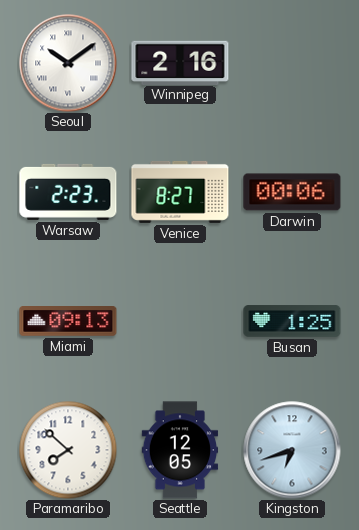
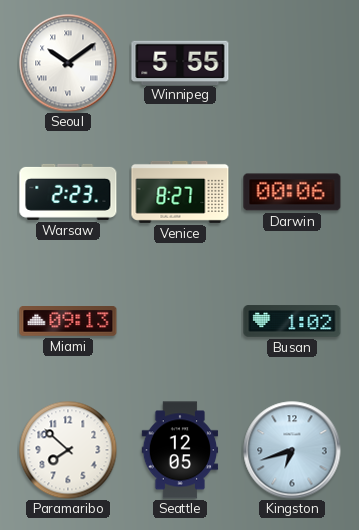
Winnipeg: 2:16 -> 5:55 (180, 62)
Busan: 1:25 -> 1:02 (292, 321)
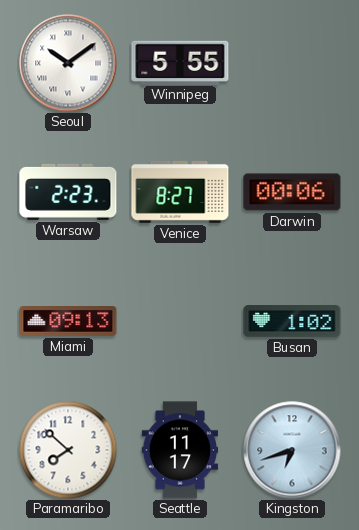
Seattle: 12:05 -> 11:17 (180, 450)
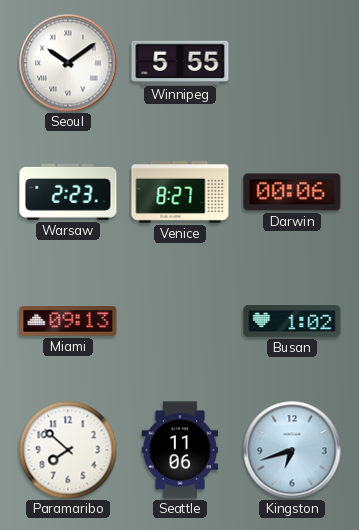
Seattle: 11:17 -> 11:06 (180, 450)
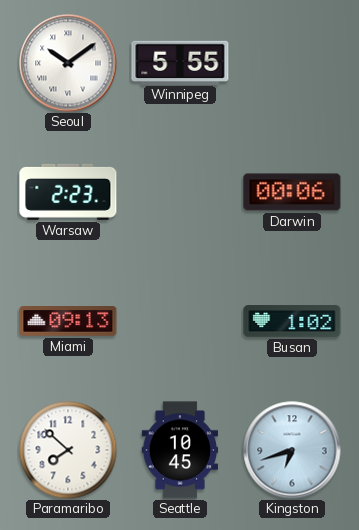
Venice: 8:27 -> none (180, 192)
Seattle: 11:06 -> 10:45 (180, 450)
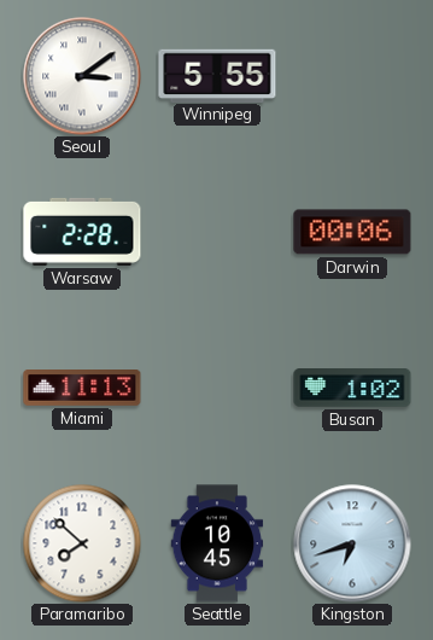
Seoul: 10:09 -> 3:09 (82, 76)
Warsaw: 2:23 -> 2:28 (82, 232)
Miami: 09:13 -> 11:13 (82, 389)
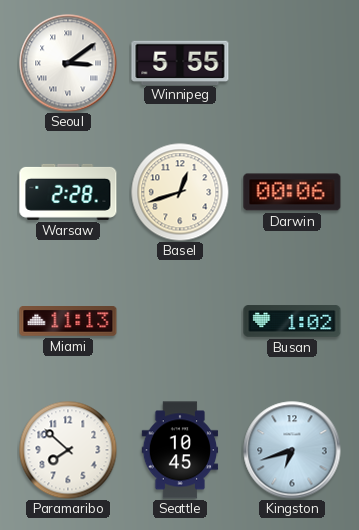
Basel: none -> 12:42 (180, 192)
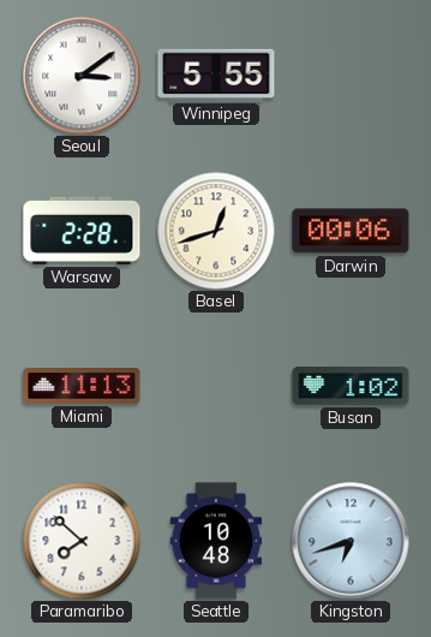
Seattle: 10:45 -> 10:48 (216, 541)
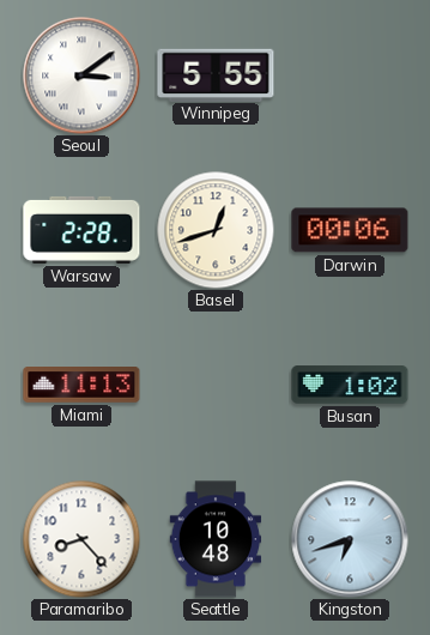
Paramaribo: 7:52 -> 8:23 (81, 539)
